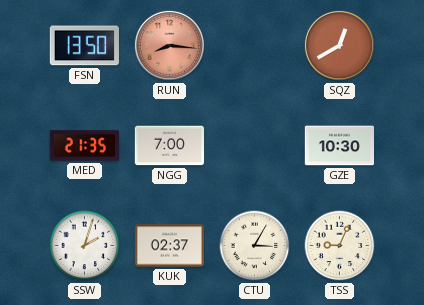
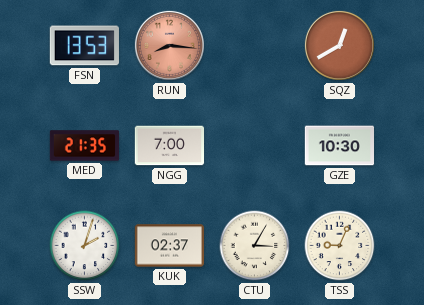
FSN: 13:50 -> 13:53 (84, 46)
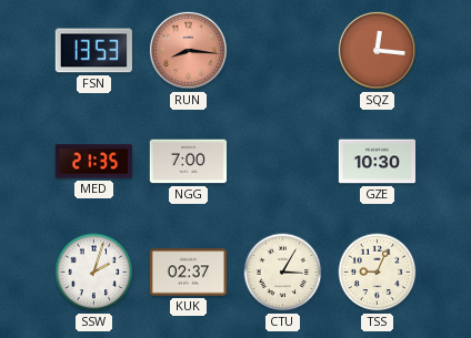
SQZ: 12:40 -> 12:16 (377, 50)
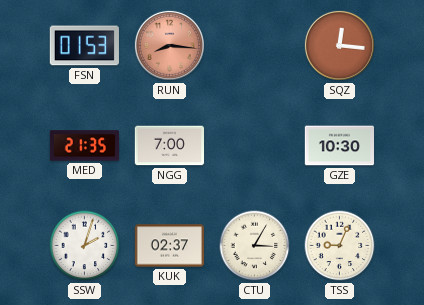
FSN: 13:53 -> 01:53 (84, 46)
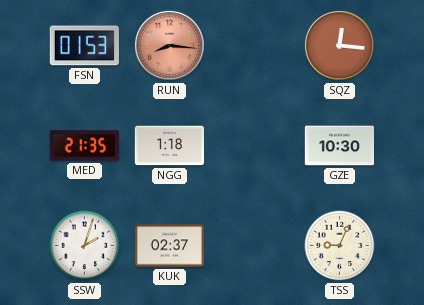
NGG: 7:00 -> 1:18 (170, 146)
CTU: 3:05 -> none (255, 246)
